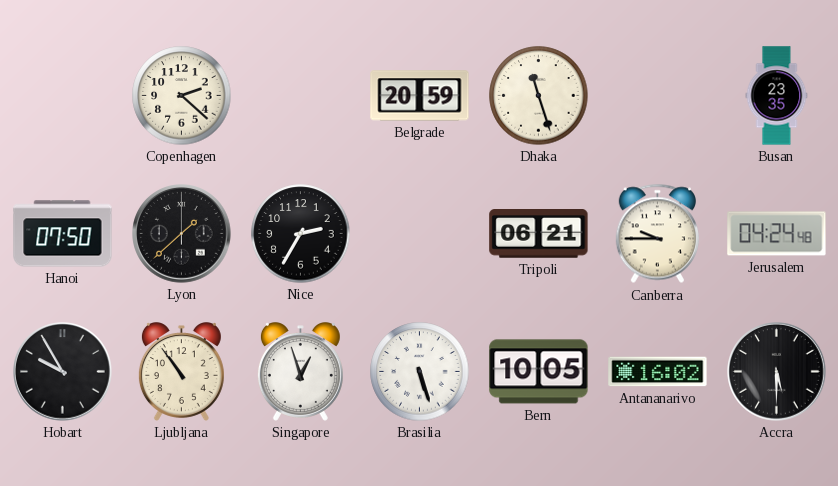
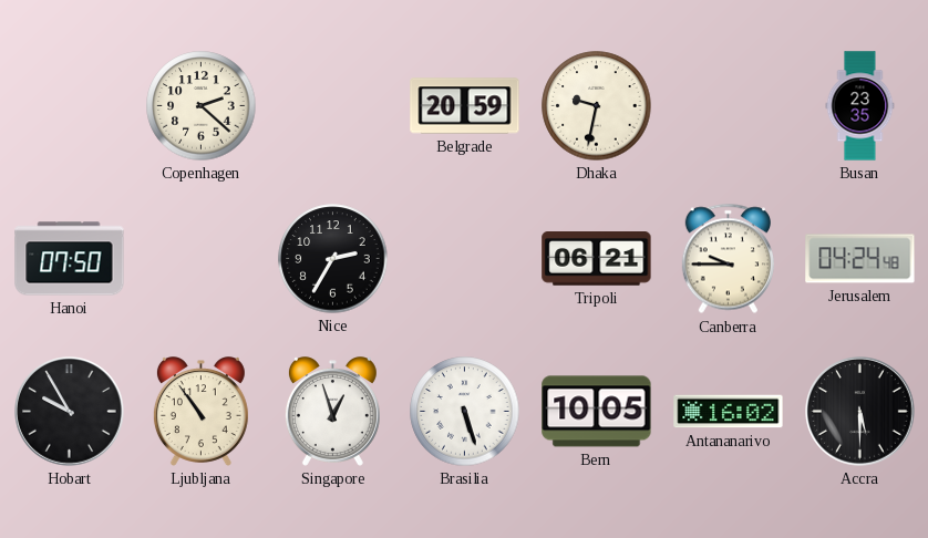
Dhaka: 11:27 -> 9:32 (597, 106)
Lyon: 1:38 -> none (182, 234)
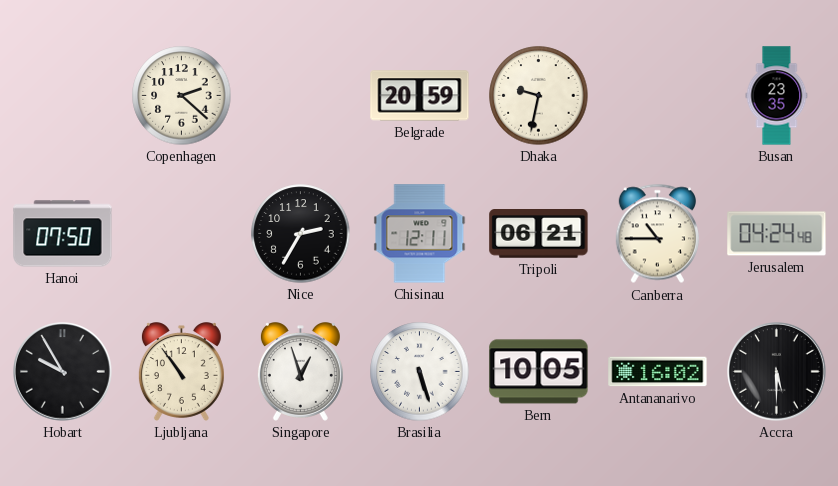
Chisinau: none -> 12:11 (420, 234)
Canberra: 9:45 -> 10:45 (657, 234)
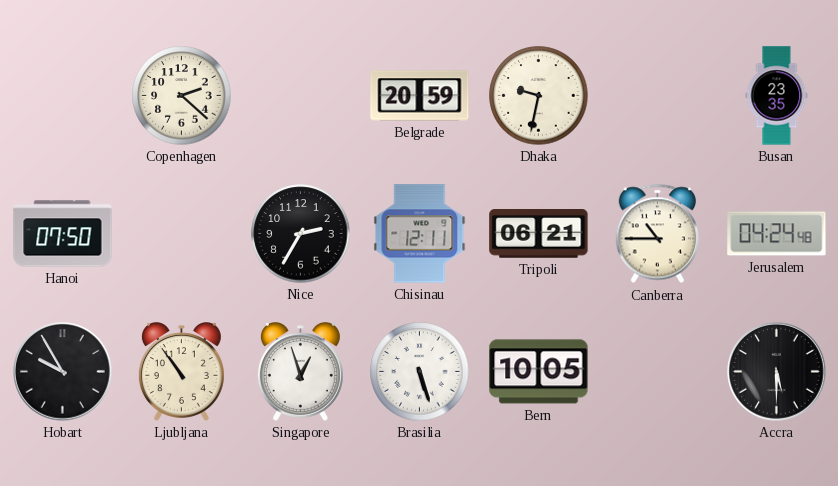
Antananarivo: 16:02 -> none (658, 372)
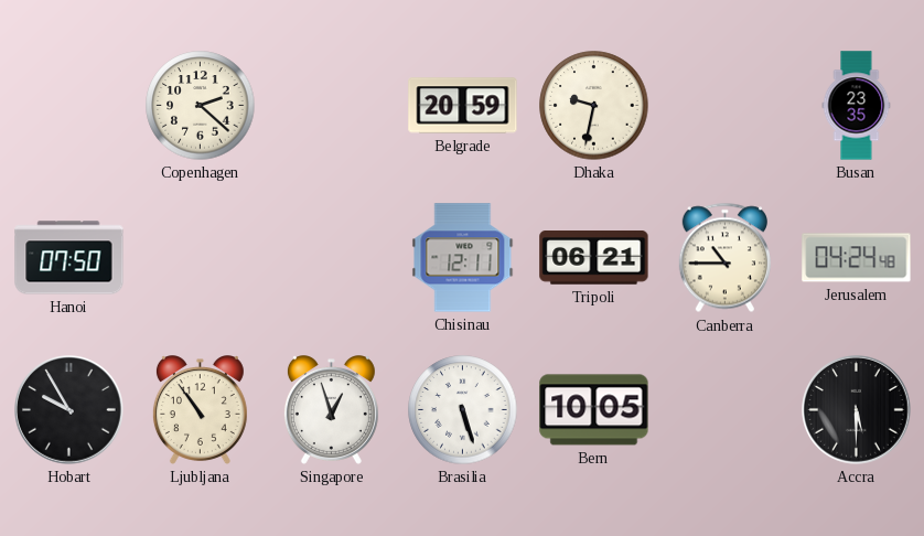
Nice: 2:35 -> none (301, 234)
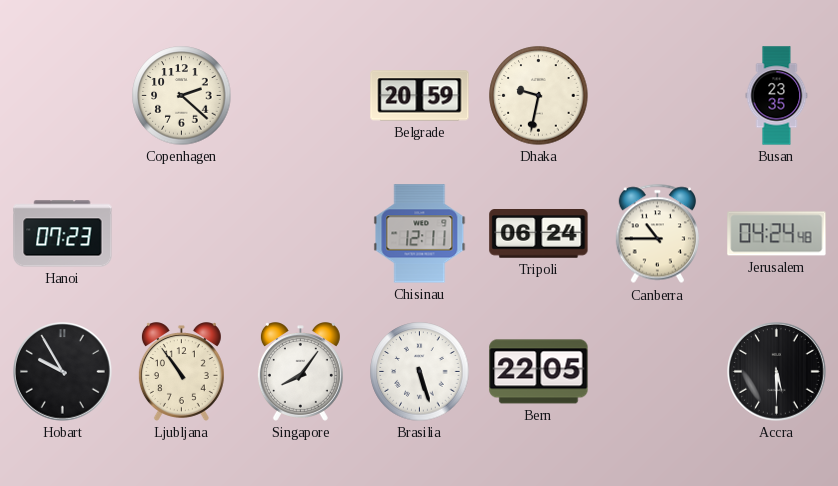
Hanoi: 07:50 -> 07:23 (63, 234)
Tripoli: 06:21 -> 06:24 (539, 234)
Singapore: 12:57 -> 8:06 (300, 372)
Bern: 10:05 -> 22:05 (539, 372)
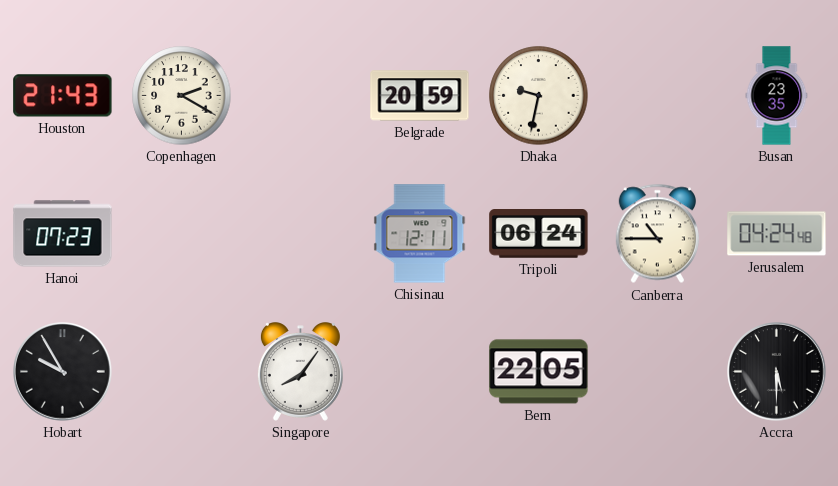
Houston: none -> 21:43 (63, 96)
Copenhagen: 2:22 -> 2:20 (182, 96)
Ljubljana: 10:54 -> none (181, 372)
Brasilia: 5:27 -> none (420, 372)
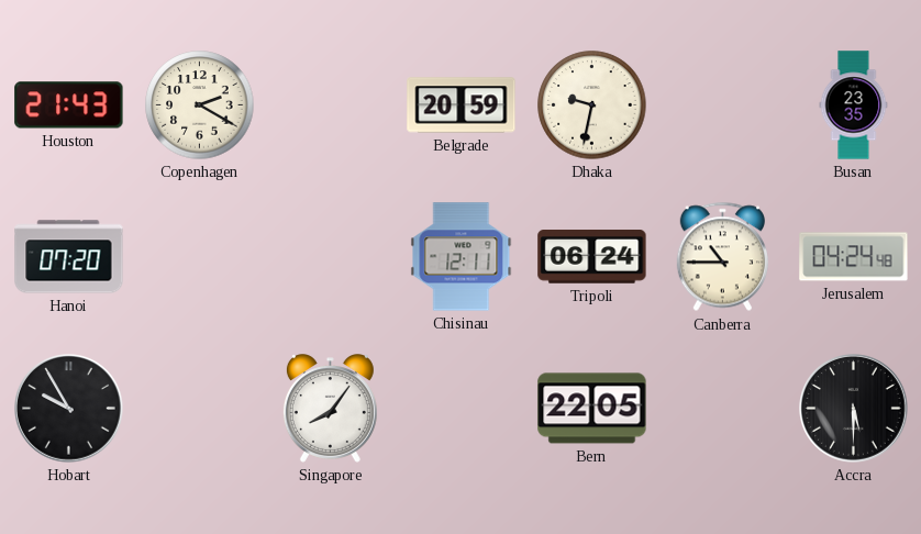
Hanoi: 07:23 -> 07:20 (69, 257)
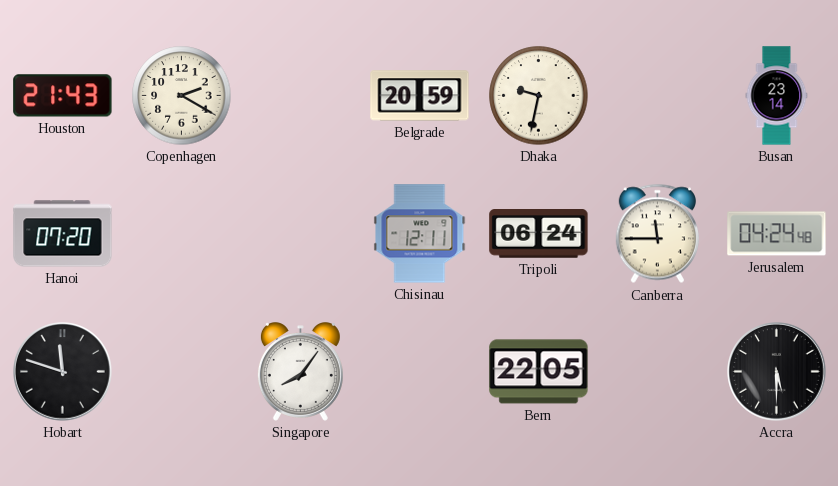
Busan: 23:35 -> 23:14 (777, 96)
Canberra: 10:45 -> 11:45 (657, 234)
Hobart: 9:55 -> 11:48 (63, 372)
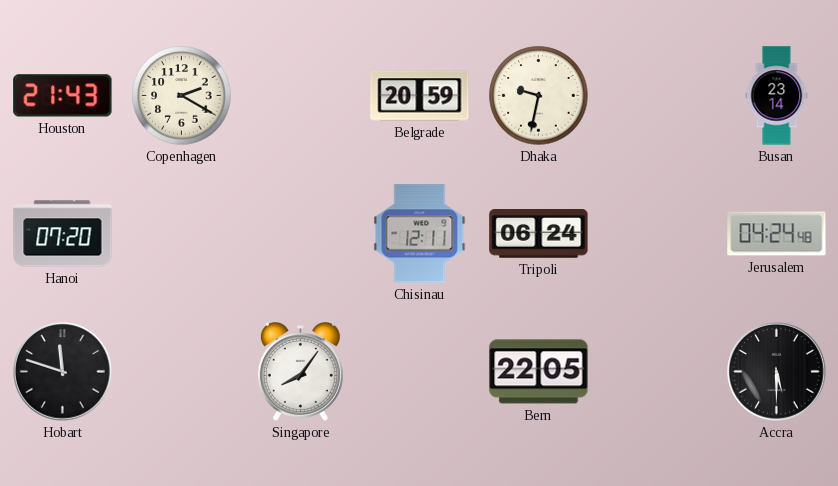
Canberra: 11:45 -> none (657, 234)
